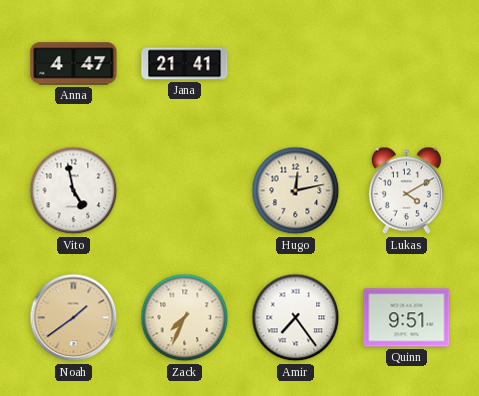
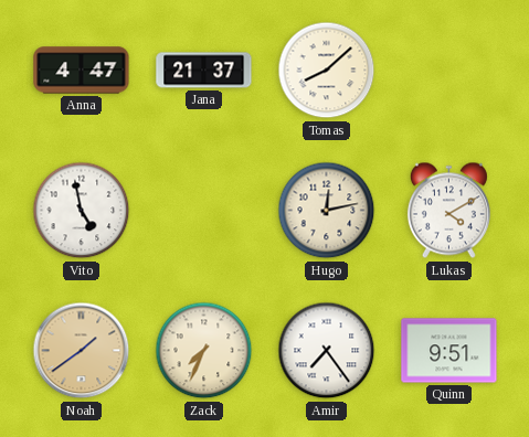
Jana: 21:41 -> 21:37 (204, 71)
Tomas: none -> 8:08 (327, 71)
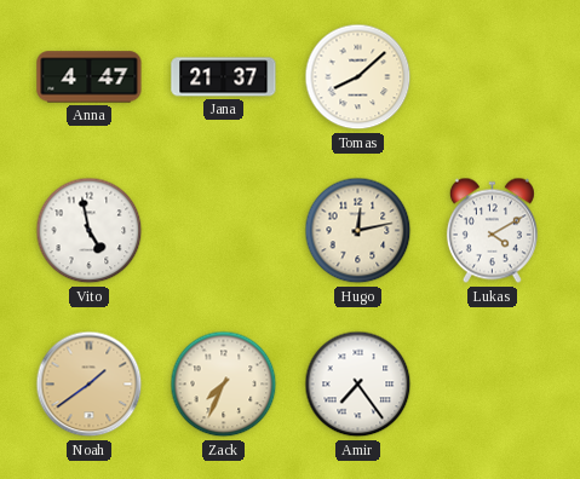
Quinn: 9:51 -> none (449, 351)
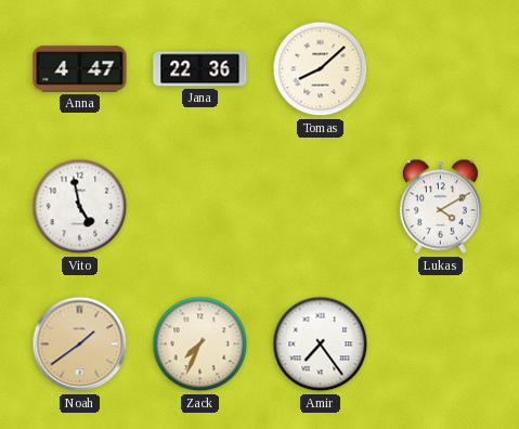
Jana: 21:37 -> 22:36 (200, 69)
Hugo: 12:13 -> none (358, 231)
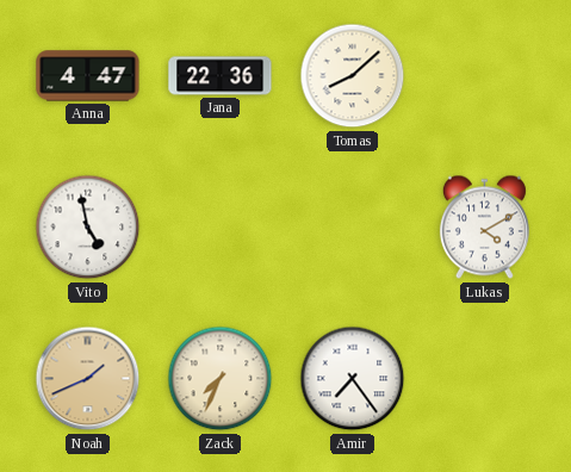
Noah: 1:39 -> 1:41 (88, 379)
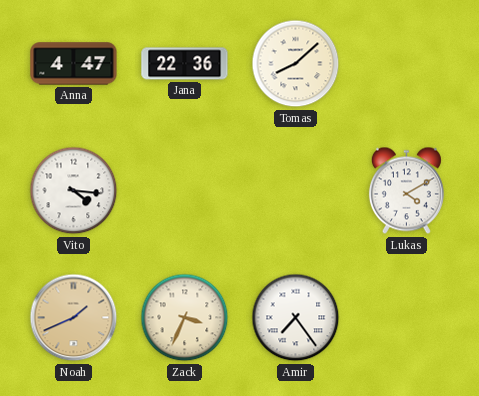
Vito: 4:58 -> 4:16 (74, 191)
Zack: 7:34 -> 3:34 (185, 318)
